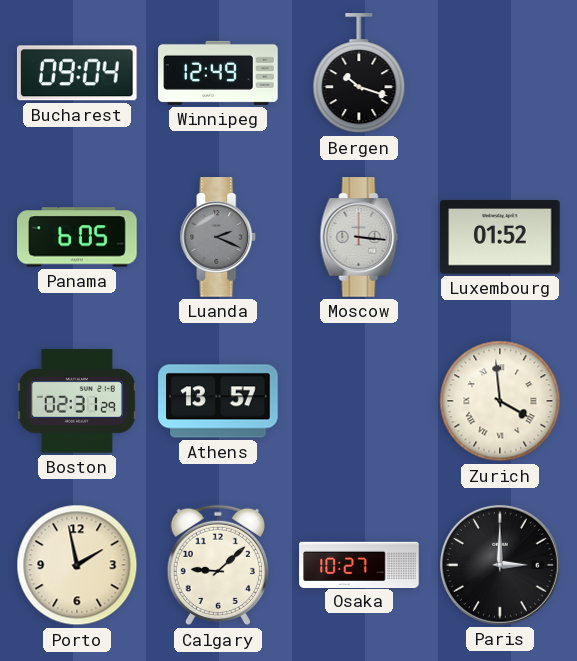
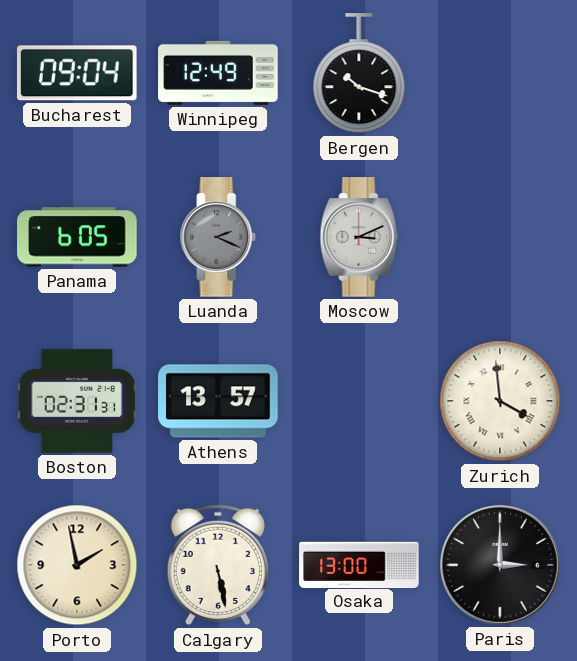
Moscow: 3:16 -> 3:11 (359, 237)
Luxembourg: 01:52 -> none (500, 237)
Boston: 02:31:29 -> 02:31:31 (77, 401)
Calgary: 9:08 -> 5:28 (218, 565)
Osaka: 10:27 -> 13:00 (359, 564)
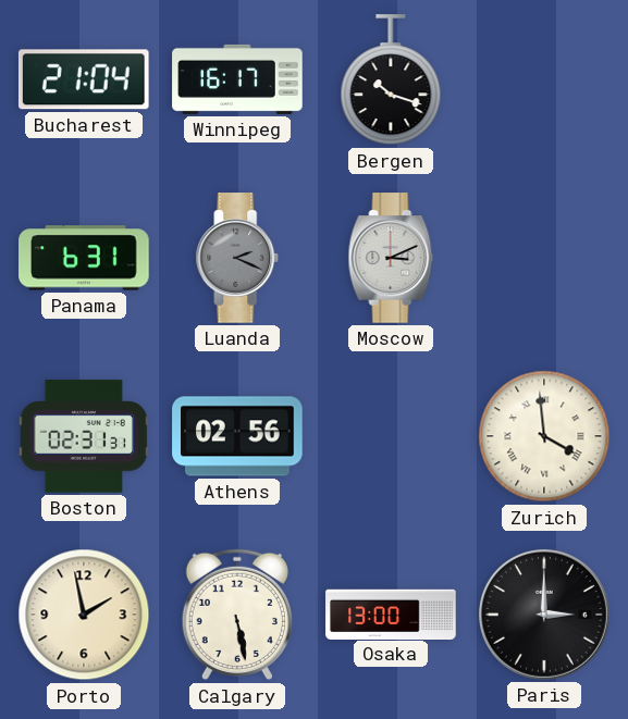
Bucharest: 09:04 -> 21:04 (84, 79)
Winnipeg: 12:49 -> 16:17 (237, 79)
Panama: 6:05 -> 6:31 (84, 258)
Athens: 13:57 -> 02:56 (237, 436)
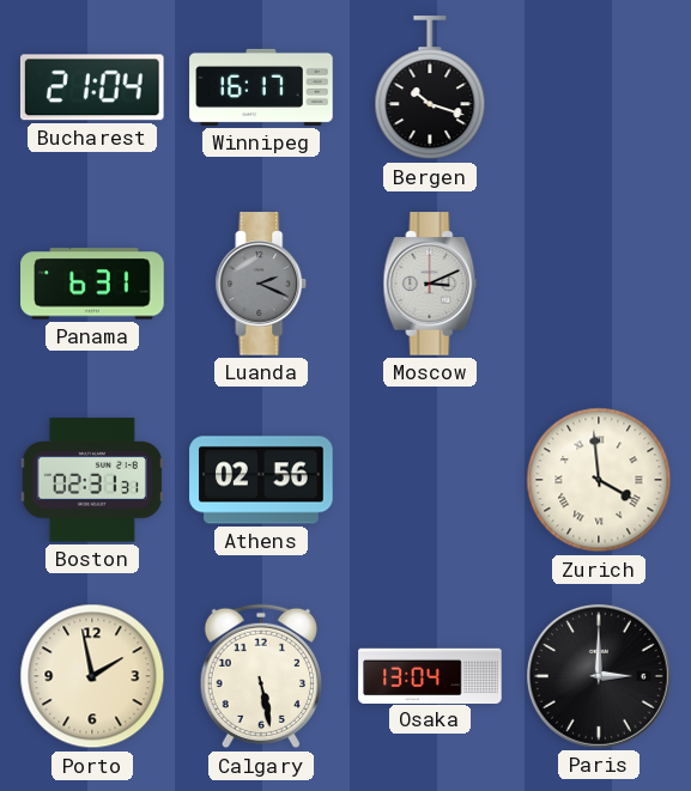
Osaka: 13:00 -> 13:04 (430, 675)
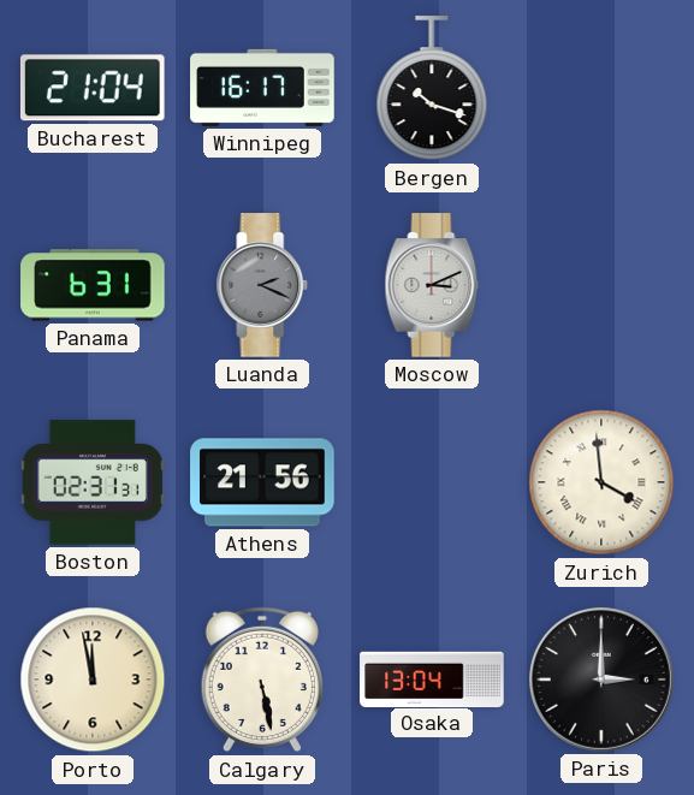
Athens: 02:56 -> 21:56 (262, 482)
Porto: 1:58 -> 11:58 (93, 680)
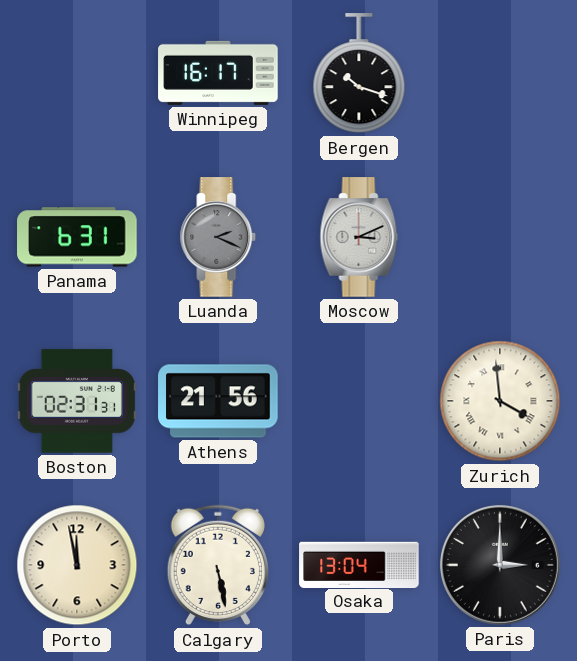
Bucharest: 21:04 -> none (93, 88)
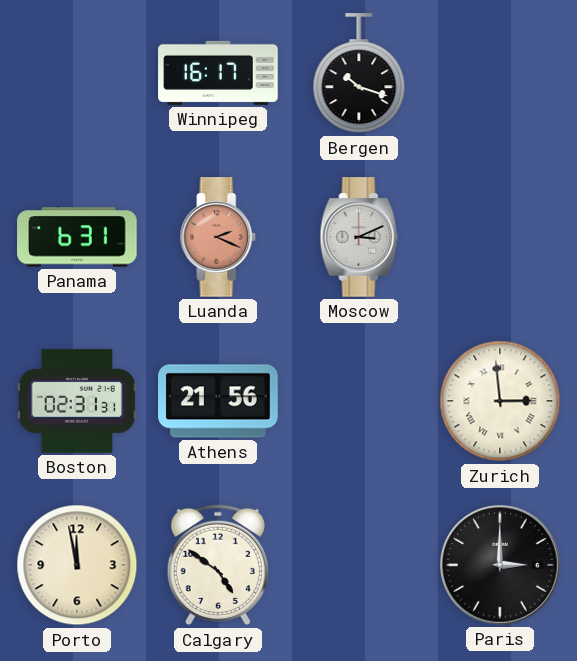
Luanda dial: grey -> salmon (218, 237)
Zurich: 3:59 -> 2:59 (500, 401)
Calgary: 5:28 -> 4:51 (218, 565)
Osaka: 13:04 -> none (359, 564)
